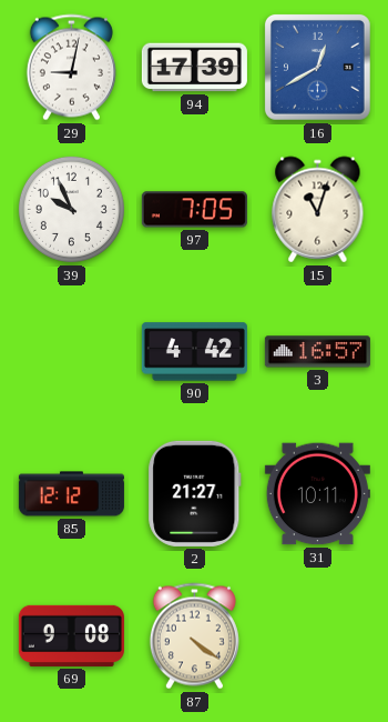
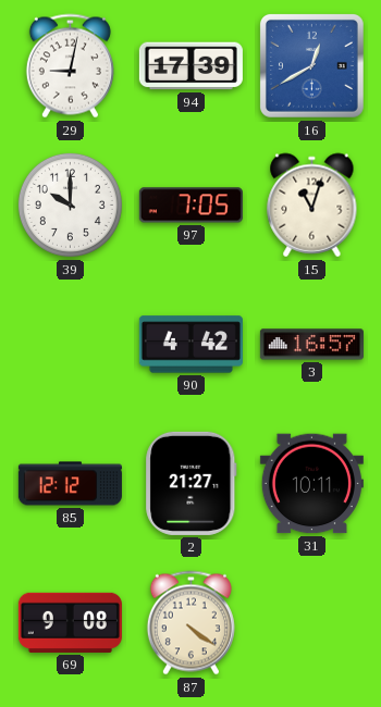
39: 9:56 -> 10:00 (70, 204)
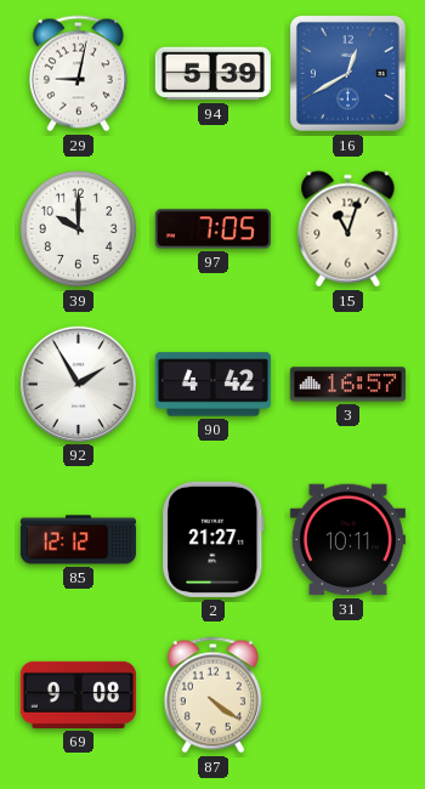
94: 17:39 -> 5:39 (212, 74)
92: none -> 1:55 (78, 384)
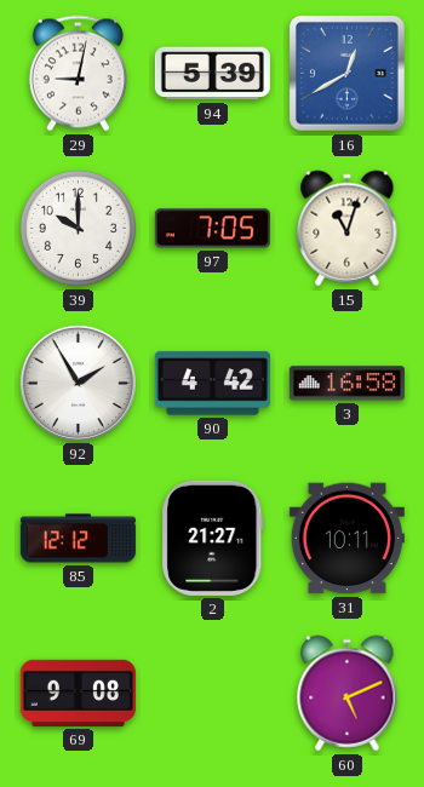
3: 16:57 -> 16:58 (346, 384)
87: 4:21 -> none (212, 696)
60: none -> 5:11 (348, 694)
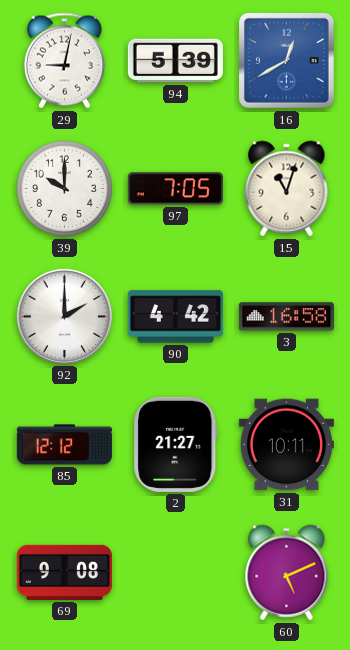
92: 1:55 -> 2:00 (64, 316)
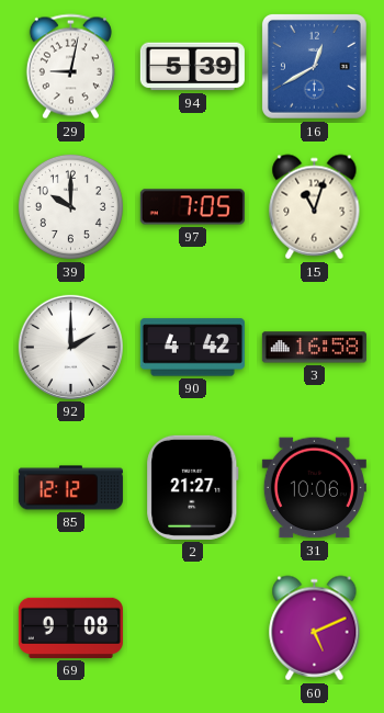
31: 10:11 -> 10:06 (314, 488)
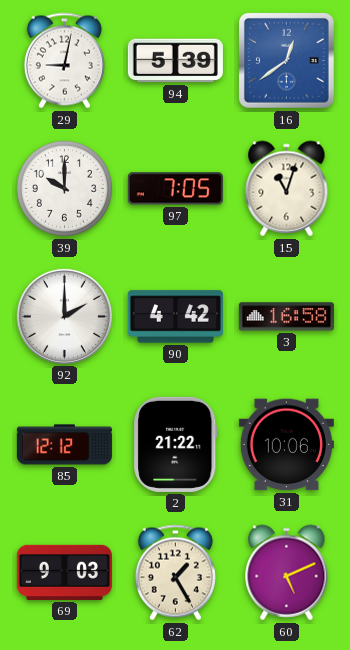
16: 12:40 -> 12:39 (286, 60)
2: 21:27 -> 21:22 (176, 444)
69: 9:08 -> 9:03 (64, 572)
62: none -> 1:25 (175, 573)
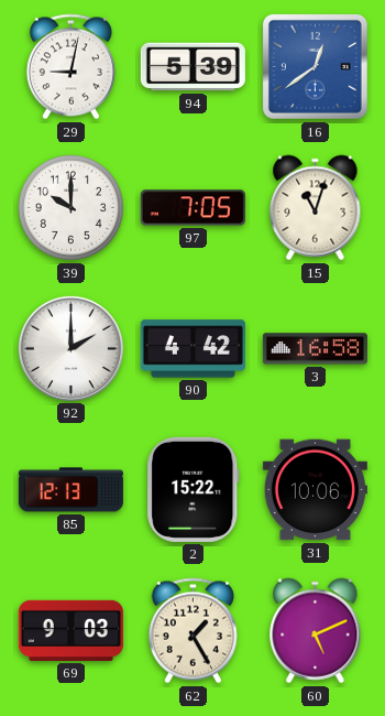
85: 12:12 -> 12:13 (70, 490)
2: 21:22 -> 15:22 (194, 489)
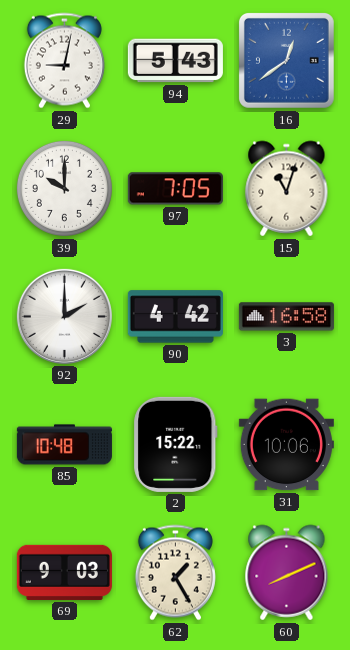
94: 5:39 -> 5:43 (175, 61)
85: 12:13 -> 10:48 (64, 445)
60: 5:11 -> 8:11 (287, 573)
